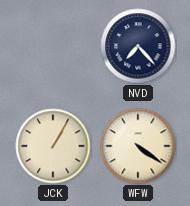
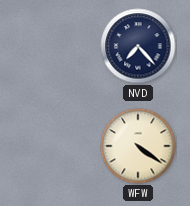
JCK: 1:05 -> none (53, 146)
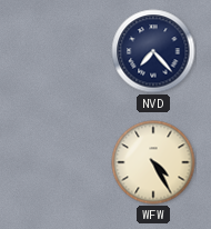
WFW: 4:21 -> 4:25 (153, 162)
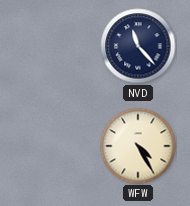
NVD: 7:23 -> 11:23 (138, 46)
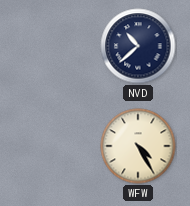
NVD: 11:23 -> 10:38 (138, 46)
